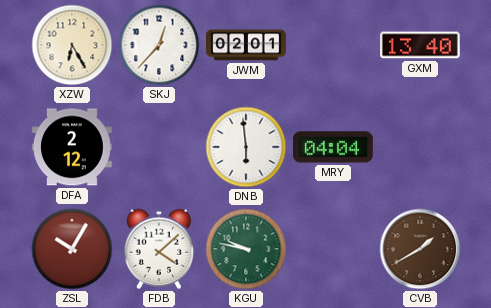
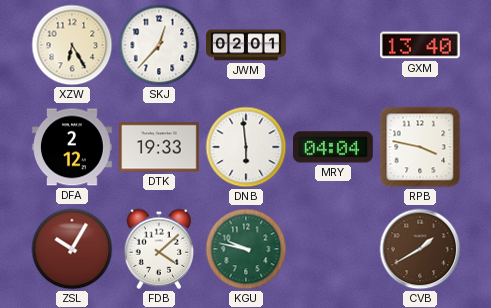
DTK: none -> 19:33 (160, 147)
RPB: none -> 3:47 (420, 147)
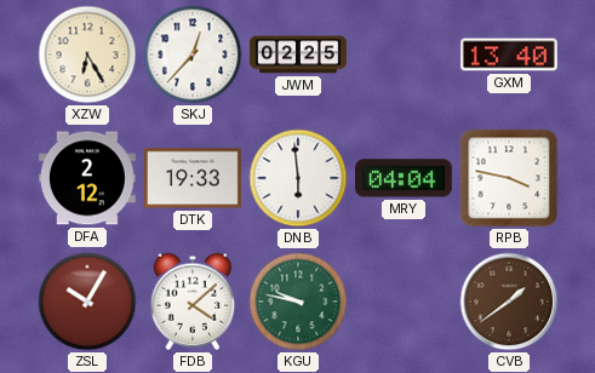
JWM: 02:01 -> 02:25 (298, 54)
CVB: 1:40 -> 1:39 (509, 302)
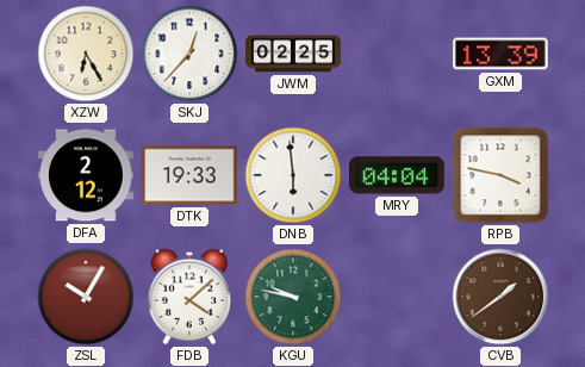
GXM: 13:40 -> 13:39 (502, 54)
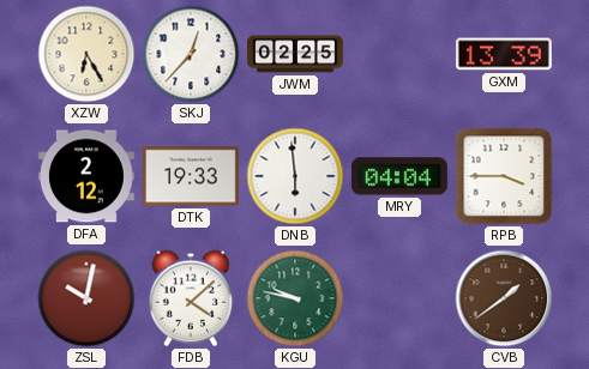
RPB: 3:47 -> 3:45 (504, 176)
ZSL: 10:05 -> 10:02 (86, 298)
